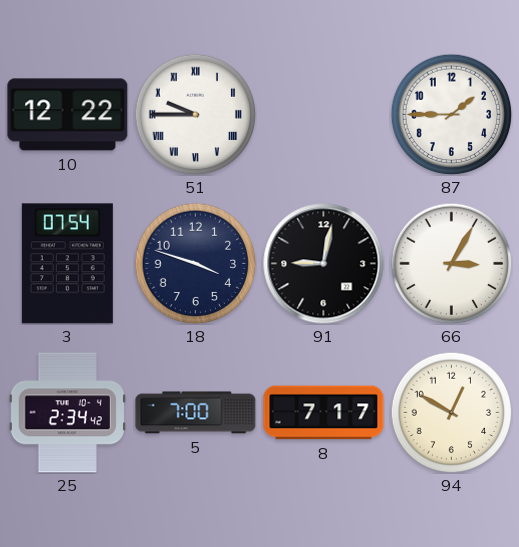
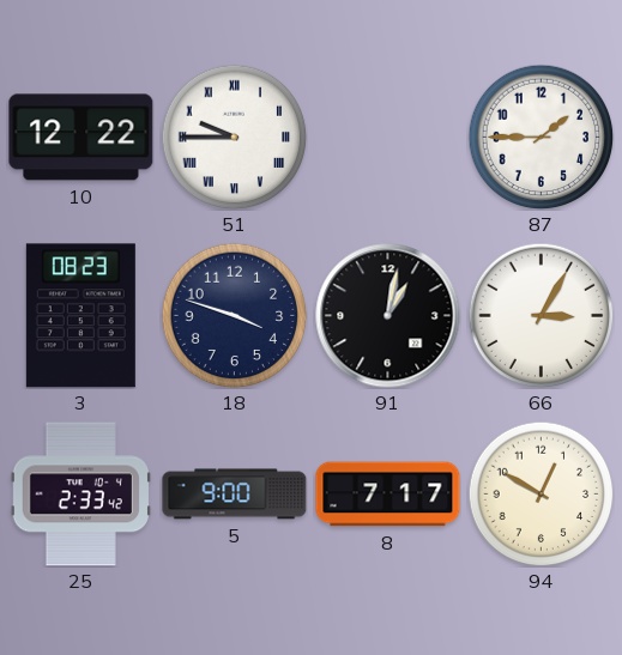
3: 07:54 -> 08:23 (80, 316)
91: 9:02 -> 1:02 (388, 316)
25: 2:34 -> 2:33 (80, 495)
5: 7:00 -> 9:00 (235, 495)
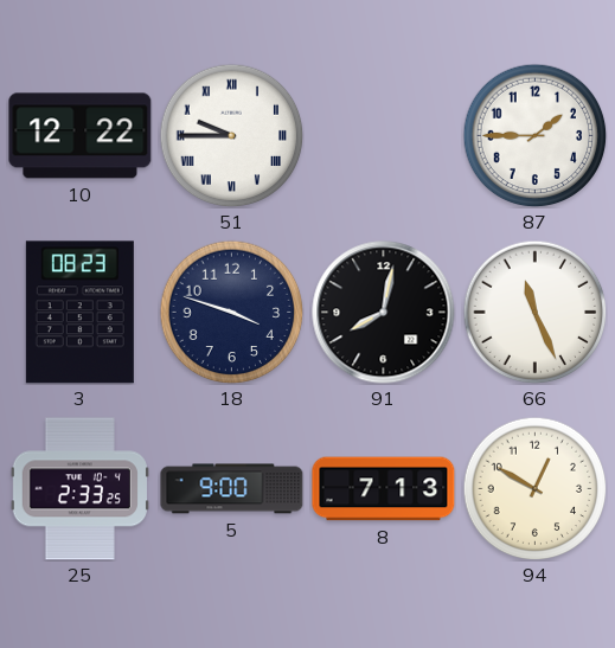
91: 1:02 -> 8:02 (384, 313)
66: 3:05 -> 11:26 (534, 312)
25: 2:33:42 -> 2:33:25 (79, 489)
8: 7:17 -> 7:13 (384, 489)
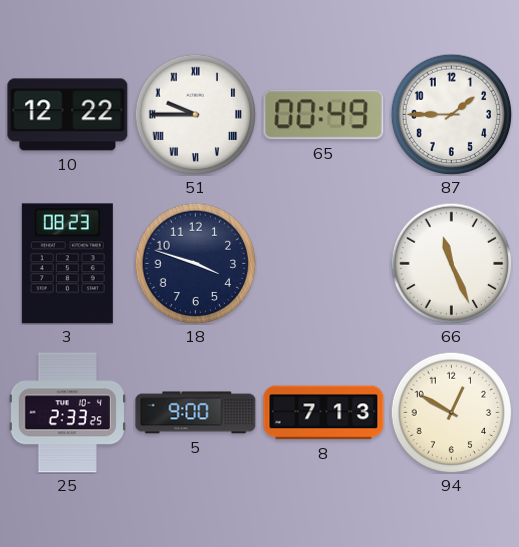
65: none -> 00:49 (324, 115)
91: 8:02 -> none (384, 313)
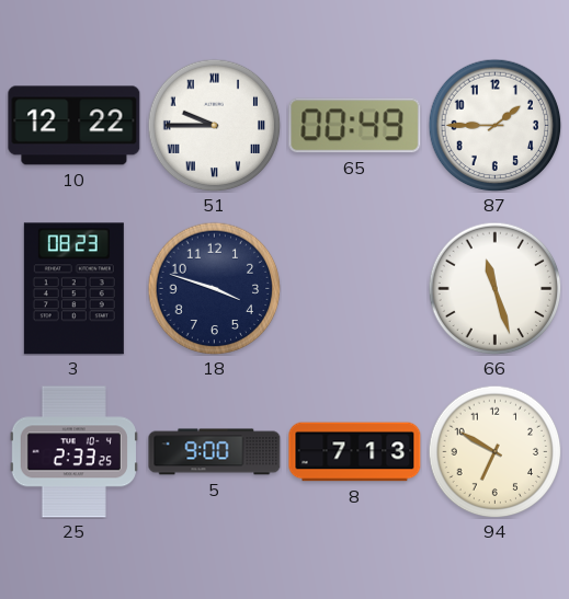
66: 11:26 -> 11:27 (494, 288)
94: 12:50 -> 6:50 (494, 451)
